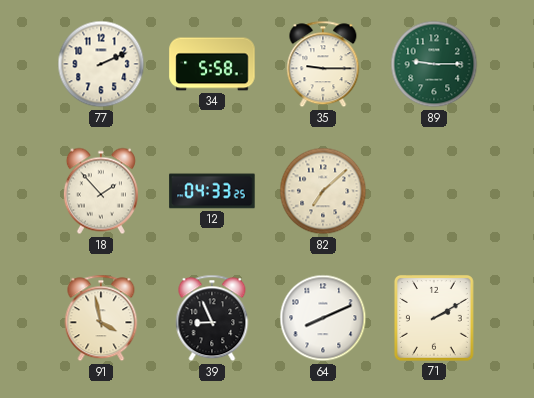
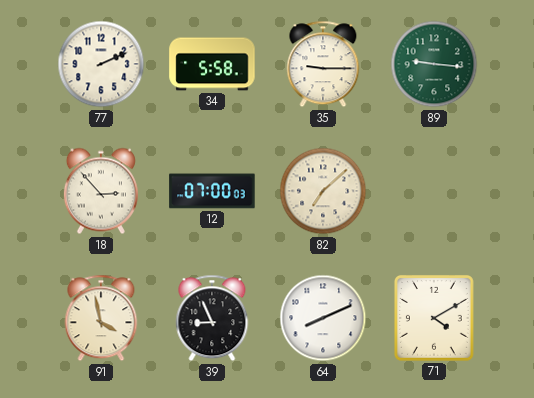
89: 9:15 -> 9:16 (434, 64)
18: 1:53 -> 2:53 (101, 191)
12: 04:33 -> 07:00 (212, 191)
71: 2:10 -> 4:10 (434, 318)
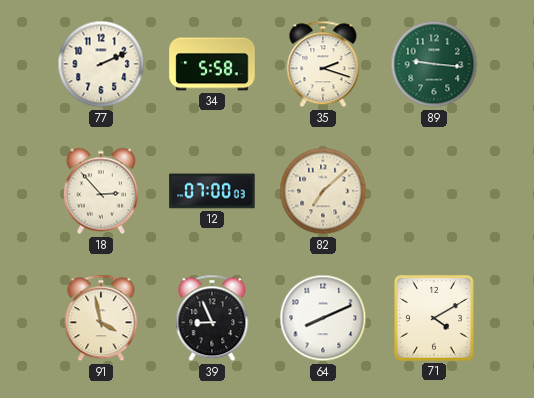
35: 9:15 -> 2:18 (323, 64)
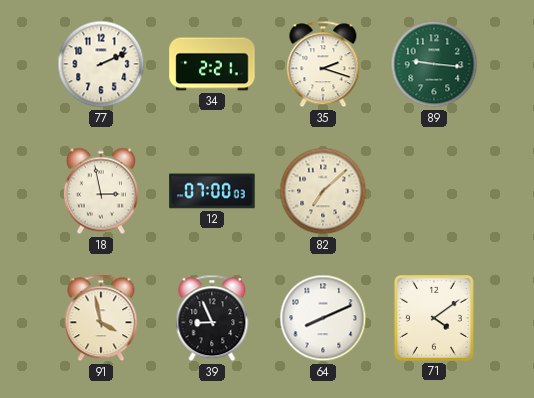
34: 5:58 -> 2:21 (212, 64)
18: 2:53 -> 2:58 (101, 191)
71: 4:10 -> 4:09 (434, 318)
